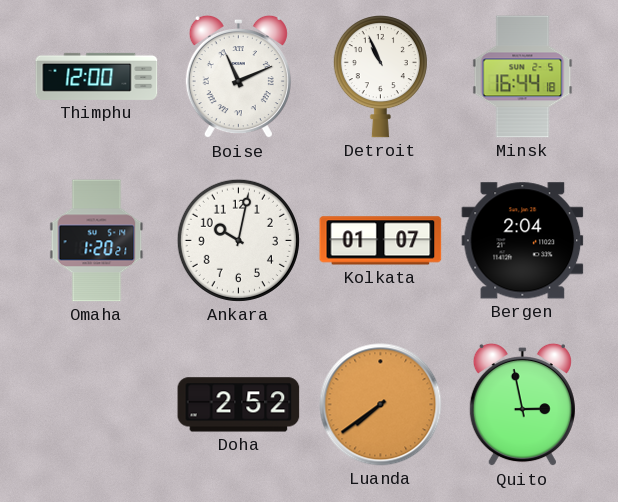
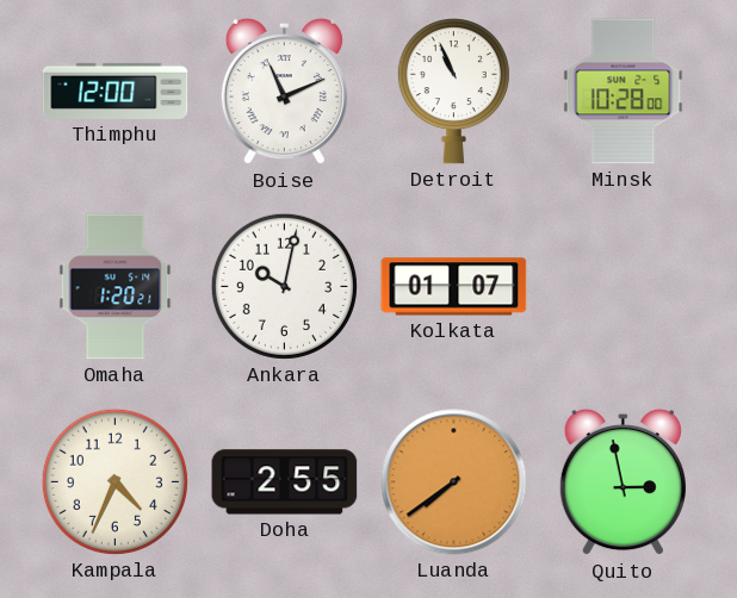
Minsk: 16:44 -> 10:28 (624, 92)
Bergen: 2:04 -> none (523, 241)
Kampala: none -> 4:34 (114, 481)
Doha: 2:52 -> 2:55 (285, 482)
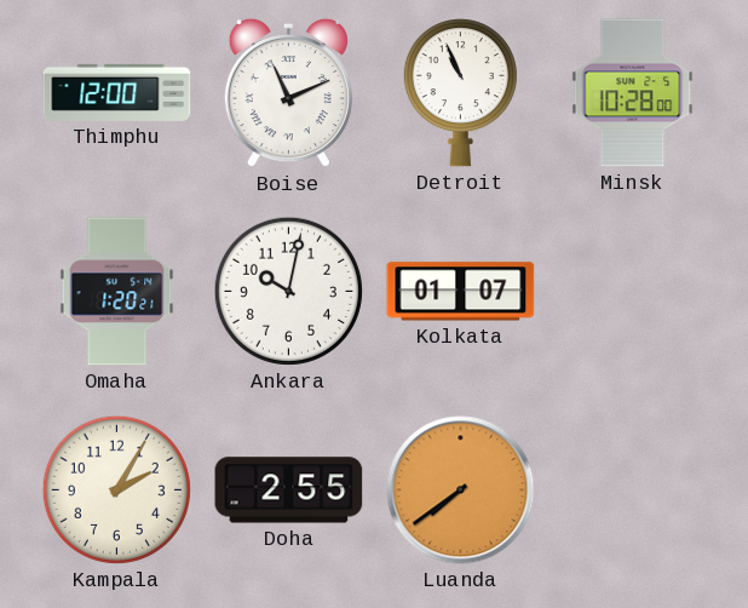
Kampala: 4:34 -> 2:05 (116, 489)
Quito: 2:58 -> none (623, 482)
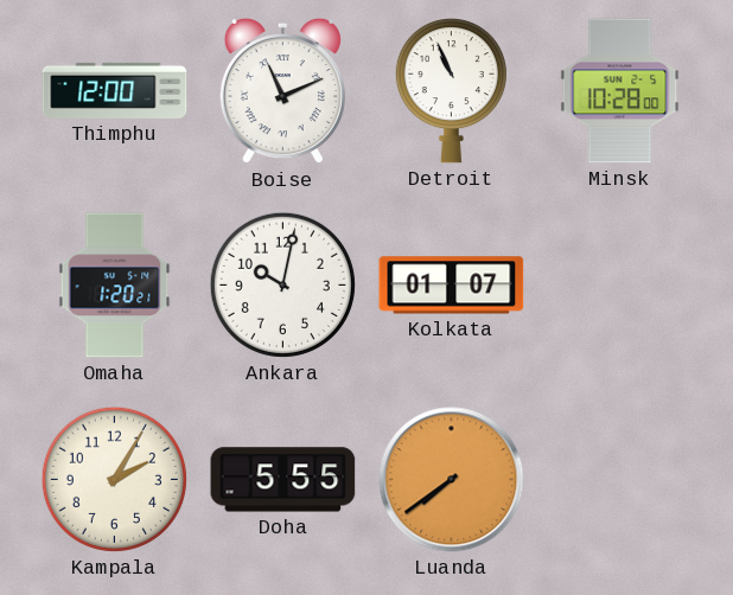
Doha: 2:55 -> 5:55 (283, 480)
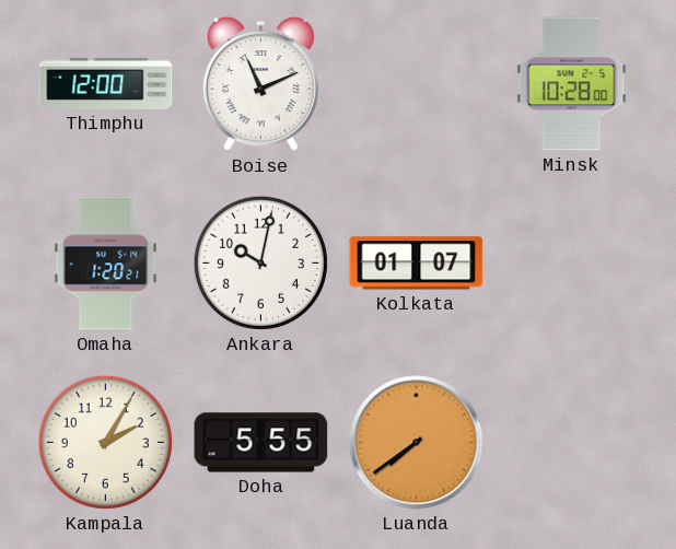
Detroit: 10:56 -> none (451, 91)
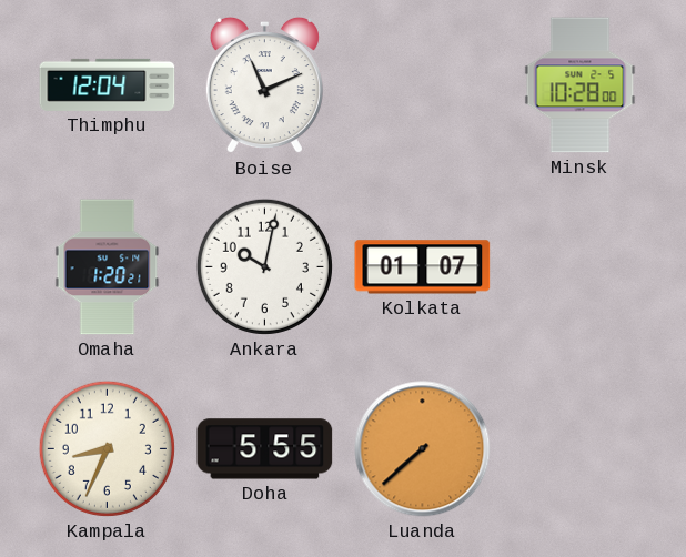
Thimphu: 12:00 -> 12:04 (108, 84)
Kampala: 2:05 -> 8:34 (107, 448)
Luanda: 7:39 -> 7:38 (423, 449)
